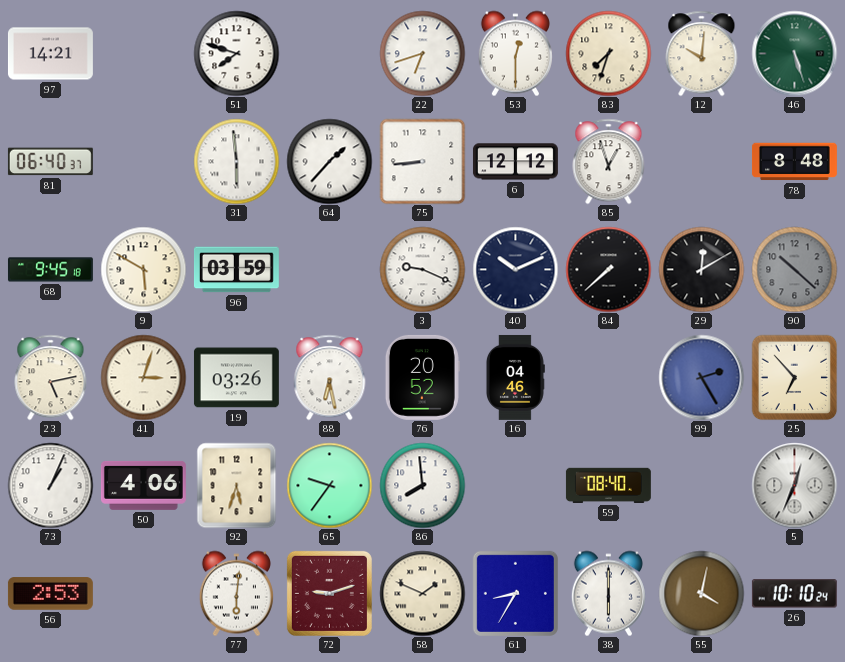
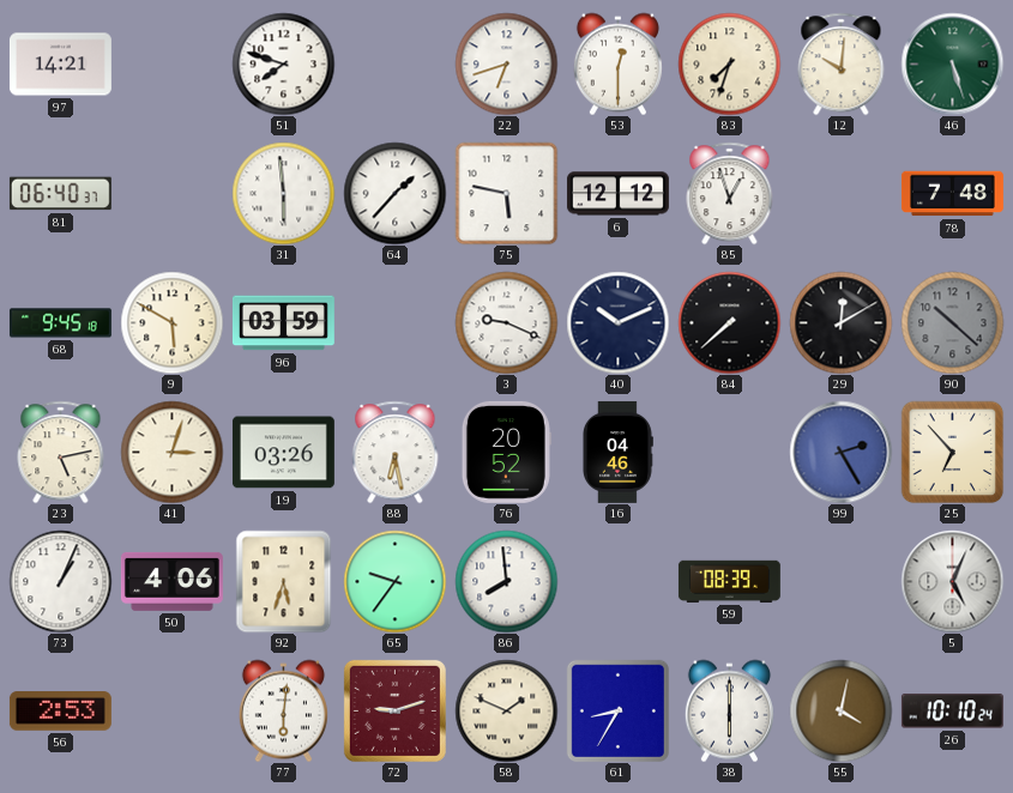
75: 8:44 -> 5:47 (506, 193)
78: 8:48 -> 7:48 (952, 194)
59: 08:40 -> 08:39 (729, 581)
5: 12:34 -> 5:04 (952, 581)
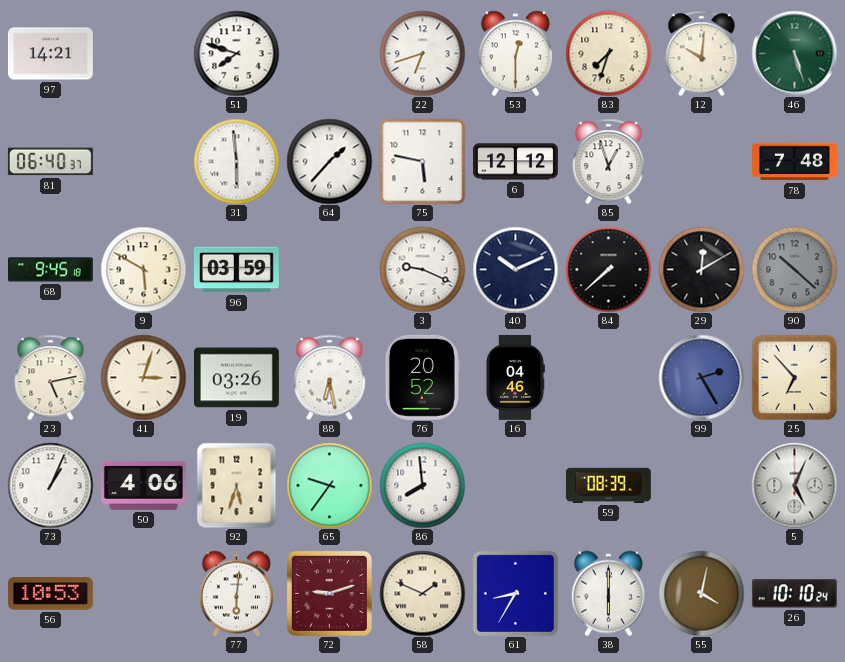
56: 2:53 -> 10:53 (50, 594)
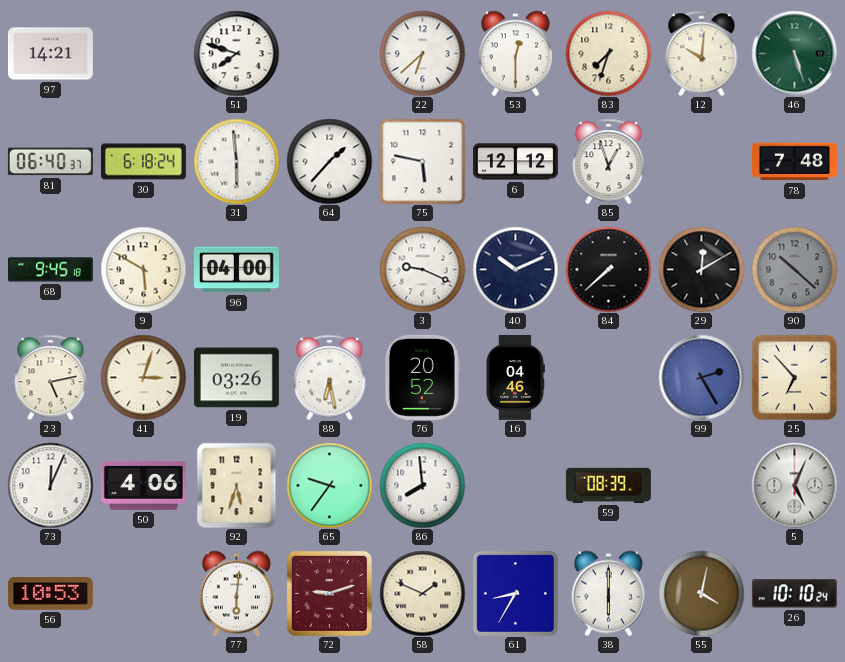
22: 6:42 -> 6:38 (422, 53)
30: none -> 6:18 (143, 162)
96: 03:59 -> 04:00 (236, 270)
73: 1:04 -> 12:04 (50, 485)
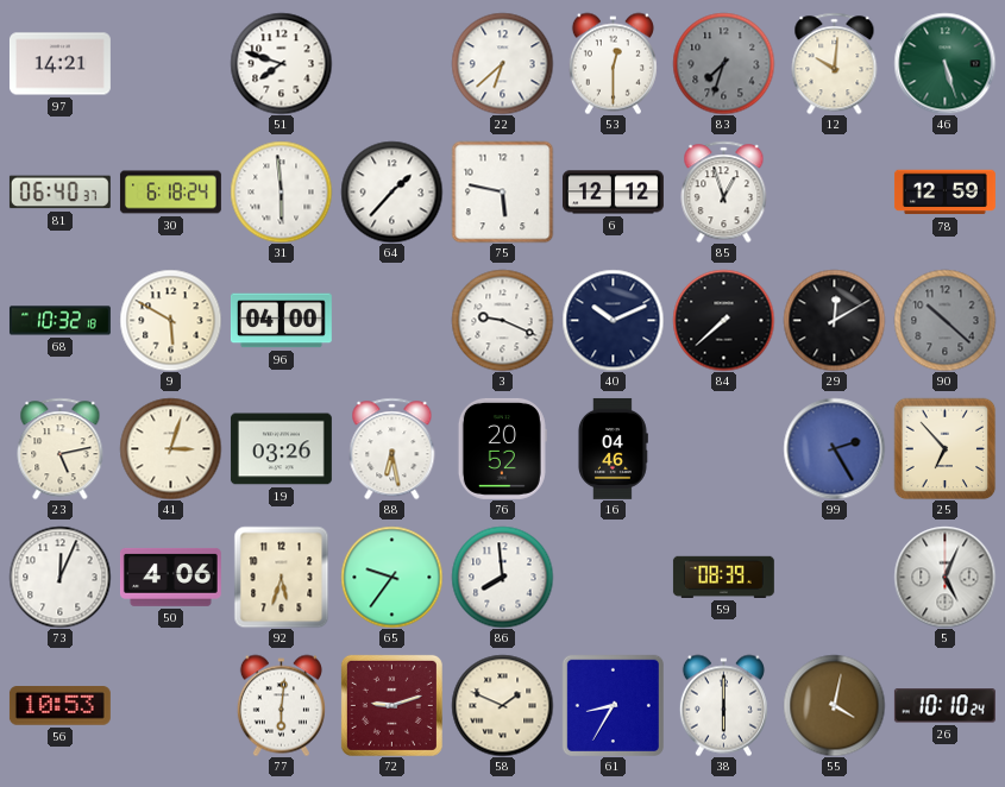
83 dial: cream -> grey (723, 63)
78: 7:48 -> 12:59 (944, 193)
68: 9:45 -> 10:32 (59, 321)
